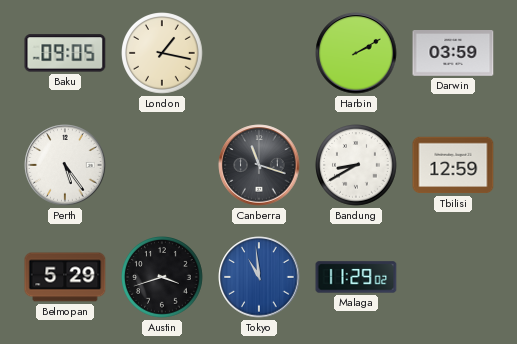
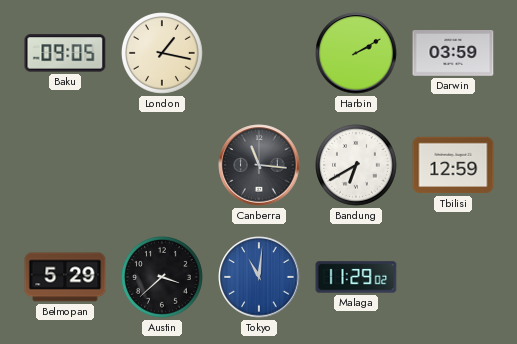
Perth: 5:24 -> none (65, 165)
Canberra: 11:18 -> 11:16 (259, 165)
Bandung: 8:40 -> 6:40 (357, 166)
Austin: 3:42 -> 3:38 (163, 278)
Tokyo: 10:59 -> 11:01 (259, 277)
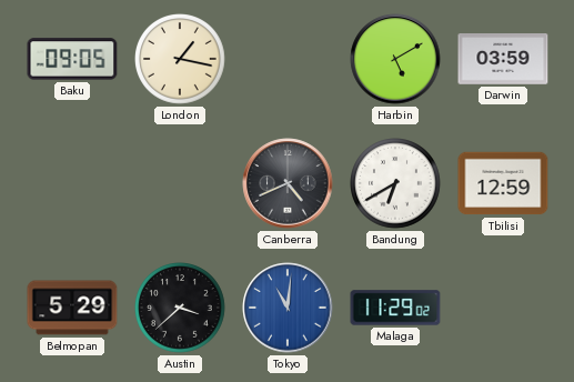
Harbin: 2:10 -> 5:10 (395, 59)
Canberra: 11:16 -> 4:41 (288, 183)
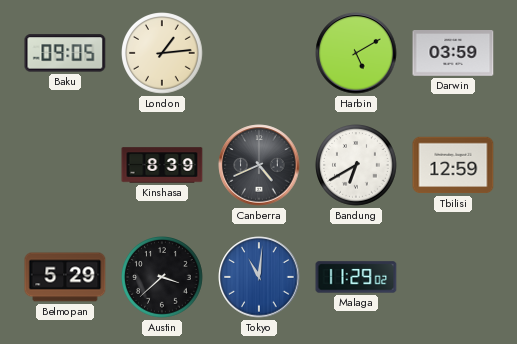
London: 1:17 -> 1:14 (163, 54)
Kinshasa: none -> 8:39 (162, 165)
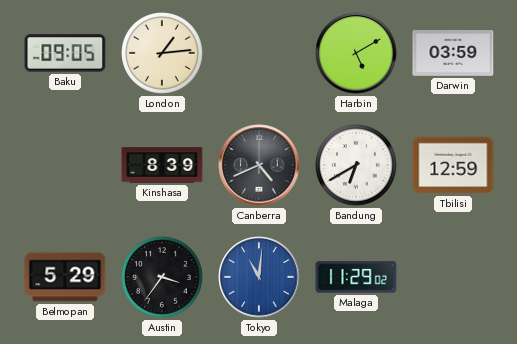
Austin: 3:38 -> 3:36 (163, 278)
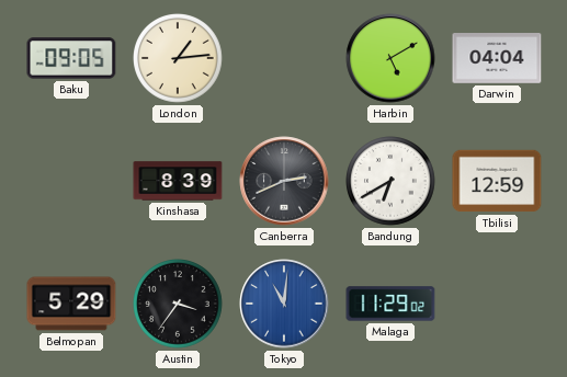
Darwin: 03:59 -> 04:04 (497, 59)
Canberra: 4:41 -> 2:41 (284, 181)
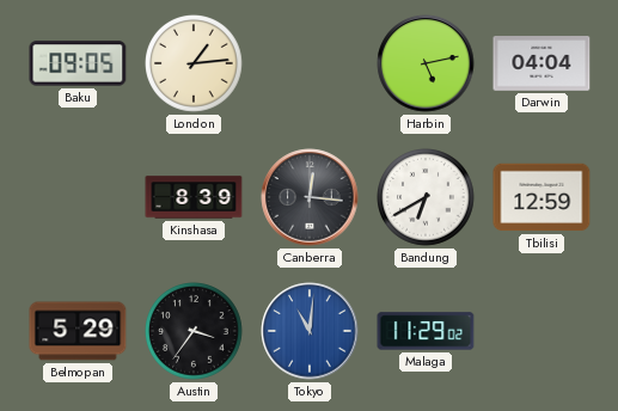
Harbin: 5:10 -> 5:13 (426, 63)
Canberra: 2:41 -> 12:16 (310, 197)
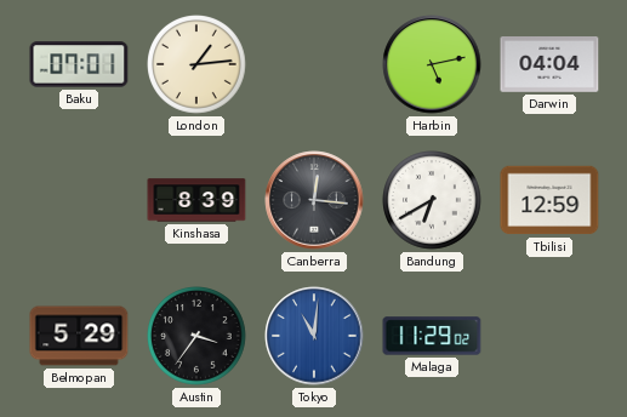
Baku: 09:05 -> 07:01 (79, 64)
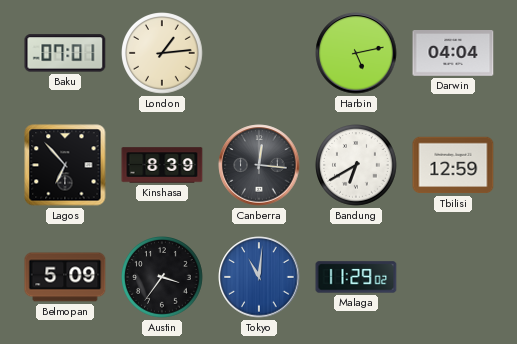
Lagos: none -> 6:53 (65, 165)
Belmopan: 5:29 -> 5:09 (65, 277)
